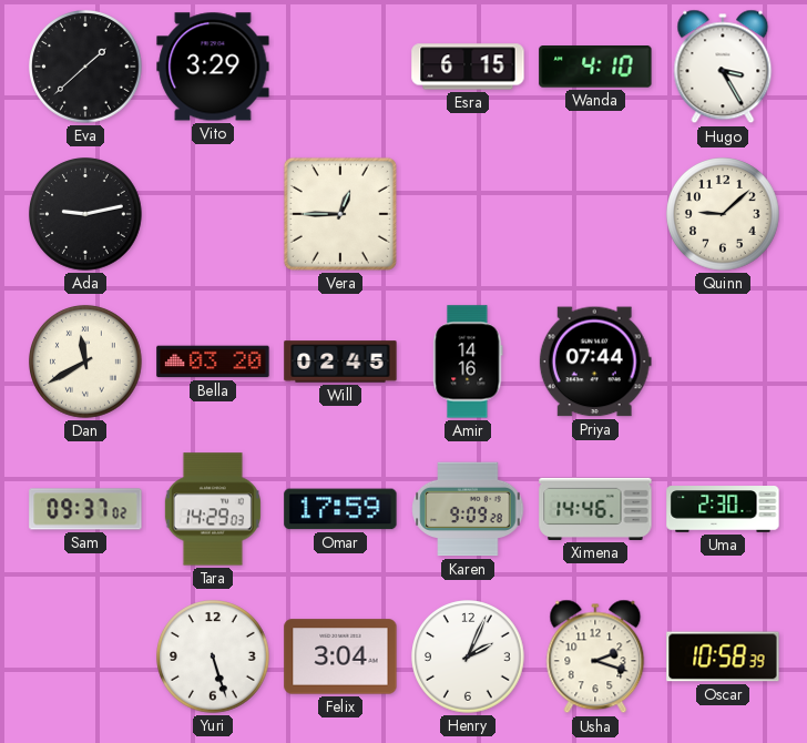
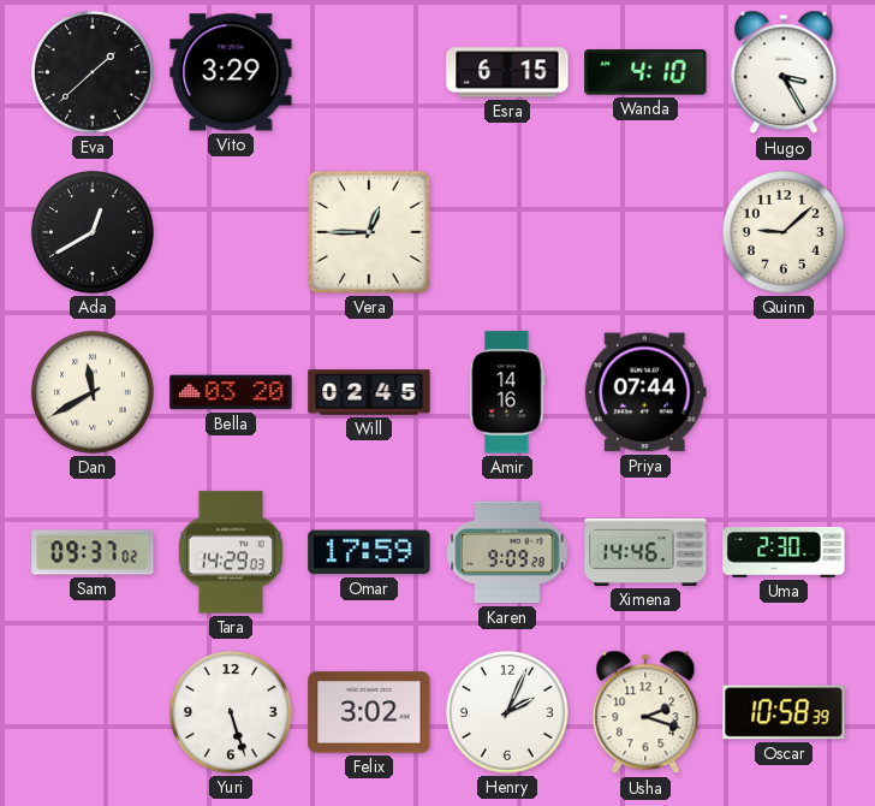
Ada: 9:13 -> 12:40 (94, 233)
Felix: 3:04 -> 3:02 (369, 712)
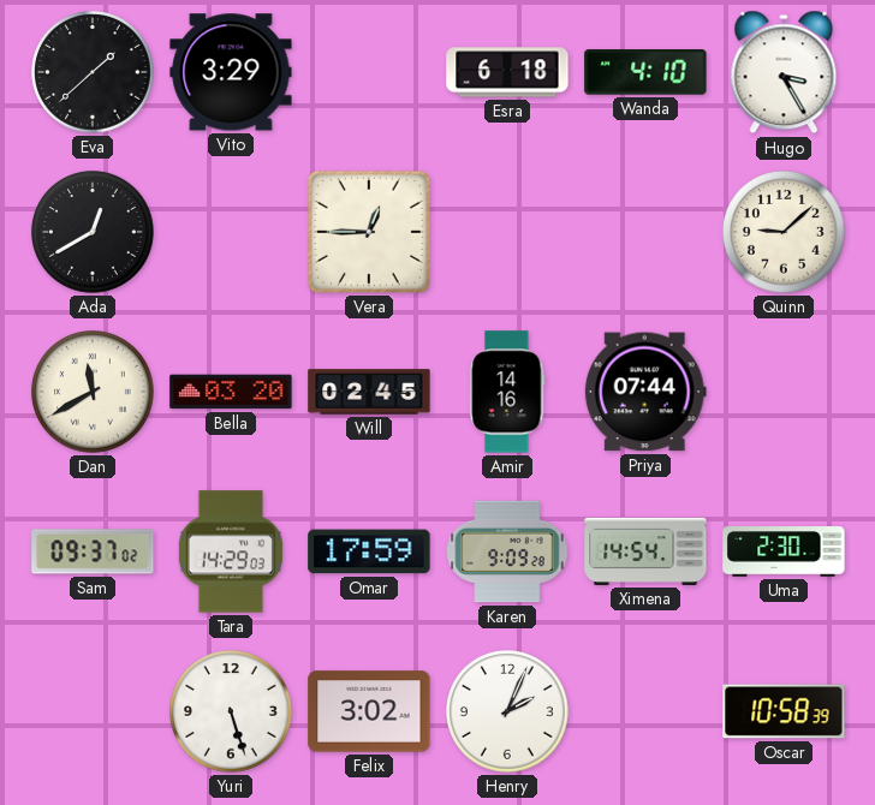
Esra: 6:15 -> 6:18 (507, 72)
Ximena: 14:46 -> 14:54 (645, 551)
Usha: 2:18 -> none (645, 712)
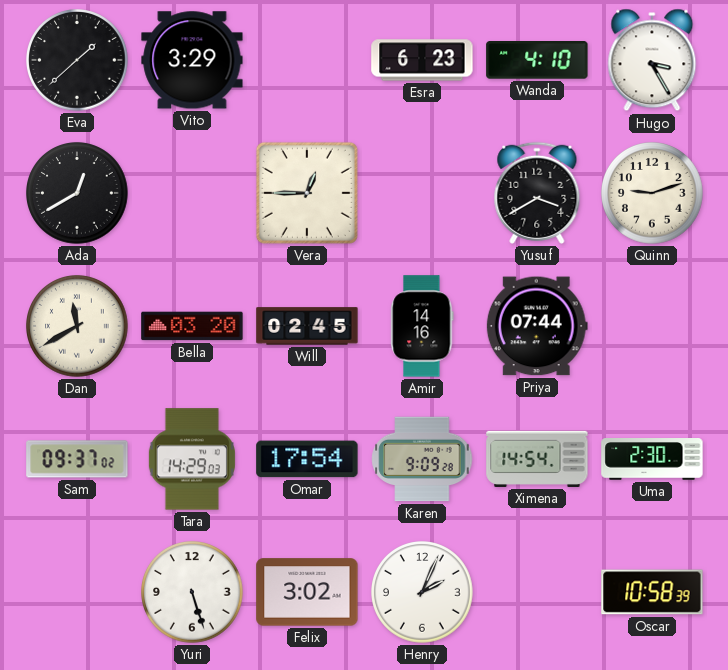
Esra: 6:18 -> 6:23 (422, 60)
Yusuf: none -> 3:40 (537, 193)
Quinn: 9:08 -> 9:12 (653, 194)
Omar: 17:59 -> 17:54 (307, 459)
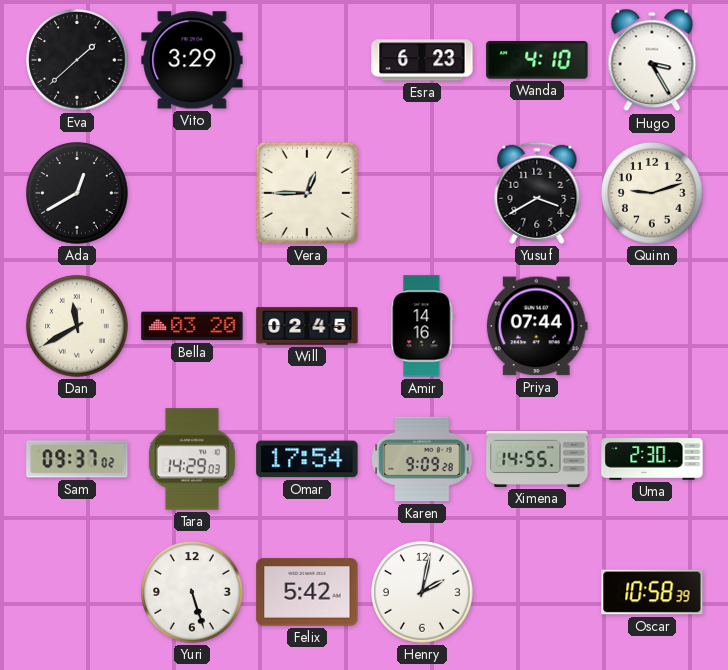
Ximena: 14:54 -> 14:55 (537, 459)
Felix: 3:02 -> 5:42 (307, 592)
Henry: 2:04 -> 2:02 (423, 593)
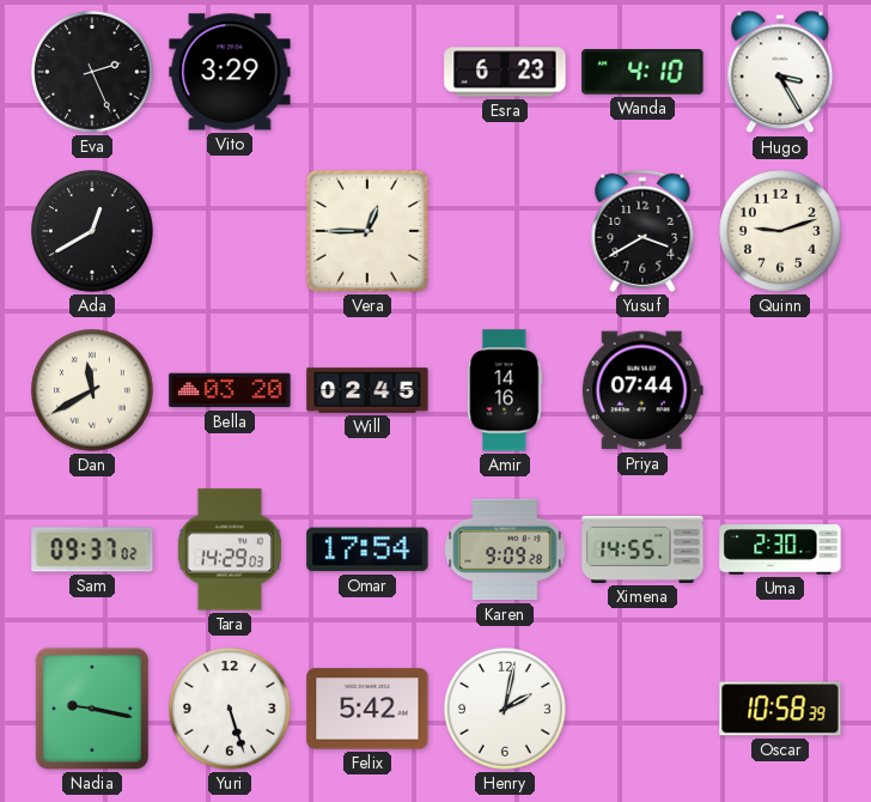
Eva: 1:38 -> 2:26 (93, 73)
Nadia: none -> 9:17 (92, 709)
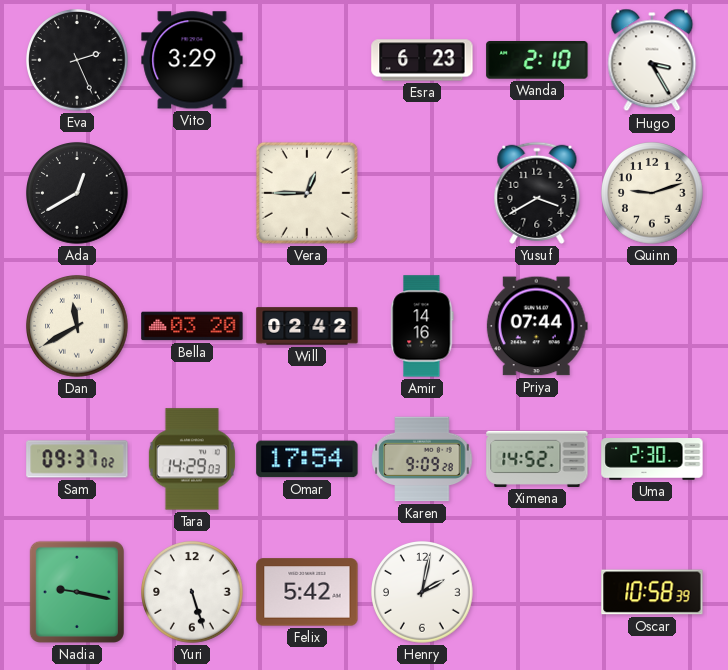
Wanda: 4:10 -> 2:10 (537, 61)
Will: 02:45 -> 02:42 (307, 326)
Ximena: 14:55 -> 14:52 (537, 459)
